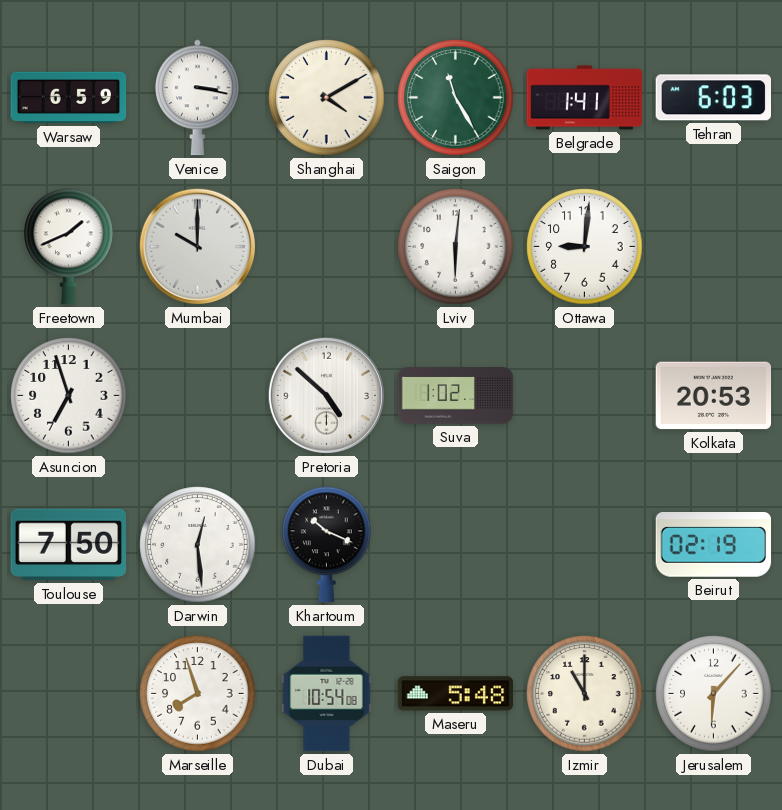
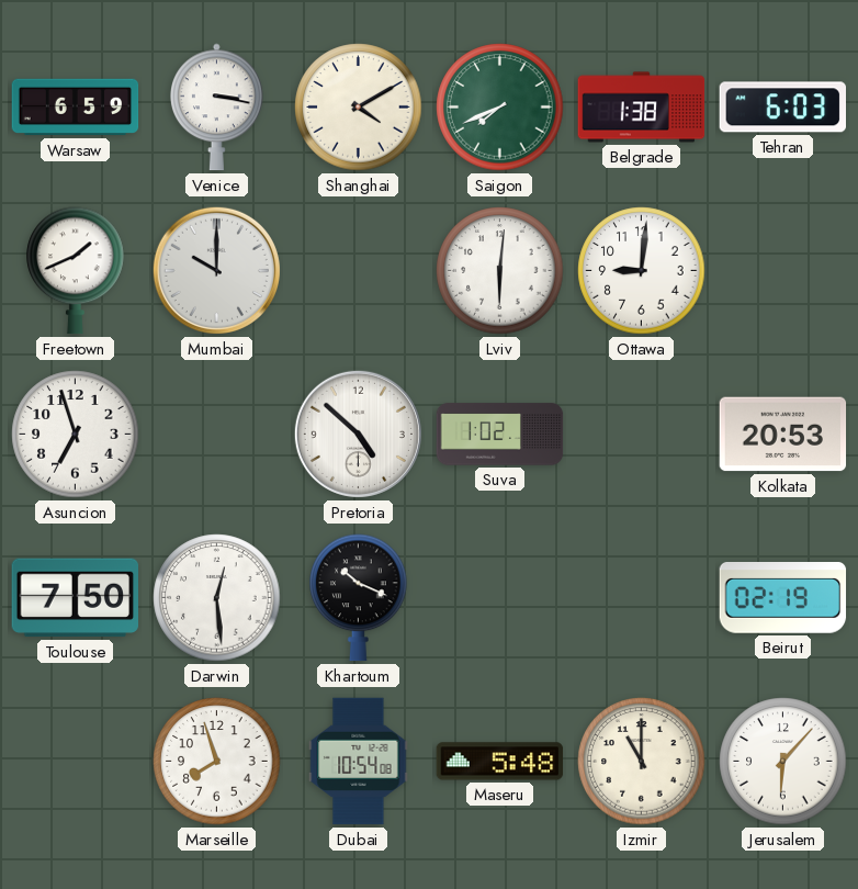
Saigon: 11:25 -> 7:41 (500, 108)
Belgrade: 1:41 -> 1:38 (642, 108)
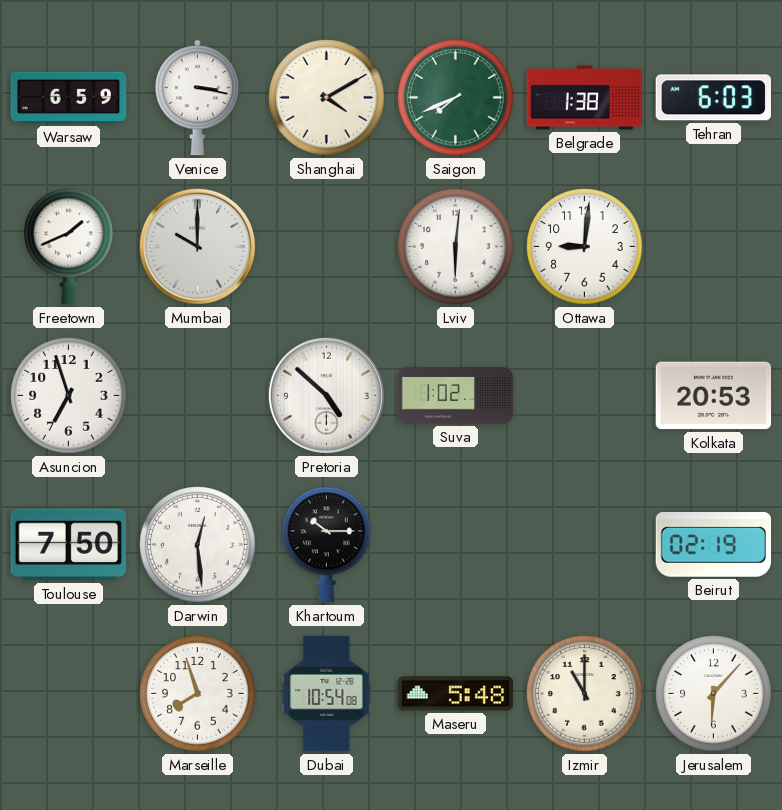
Khartoum: 10:19 -> 10:15 (327, 545)
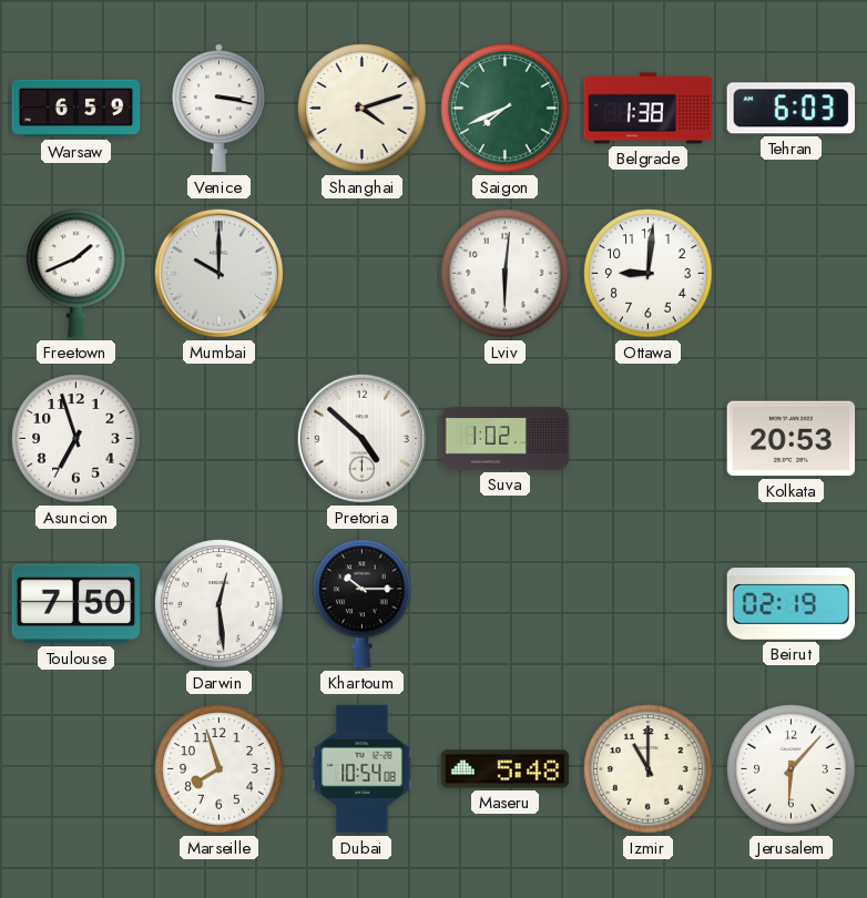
Shanghai: 4:10 -> 4:12 (363, 109)
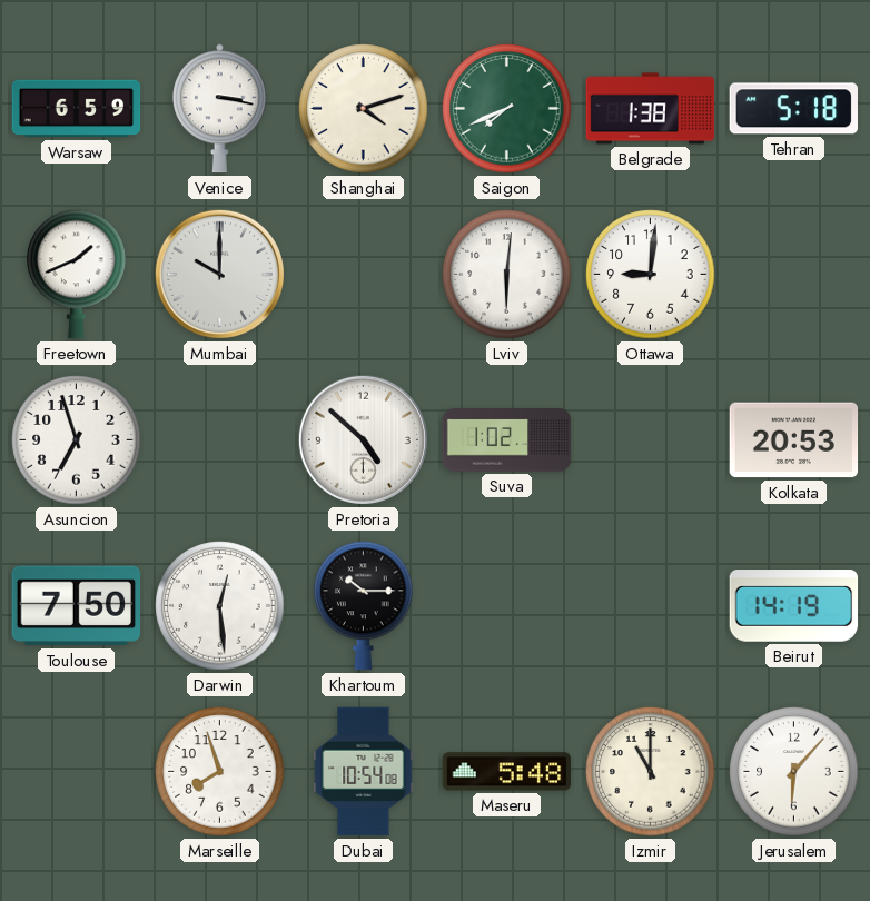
Tehran: 6:03 -> 5:18 (793, 109)
Beirut: 02:19 -> 14:19 (794, 606)
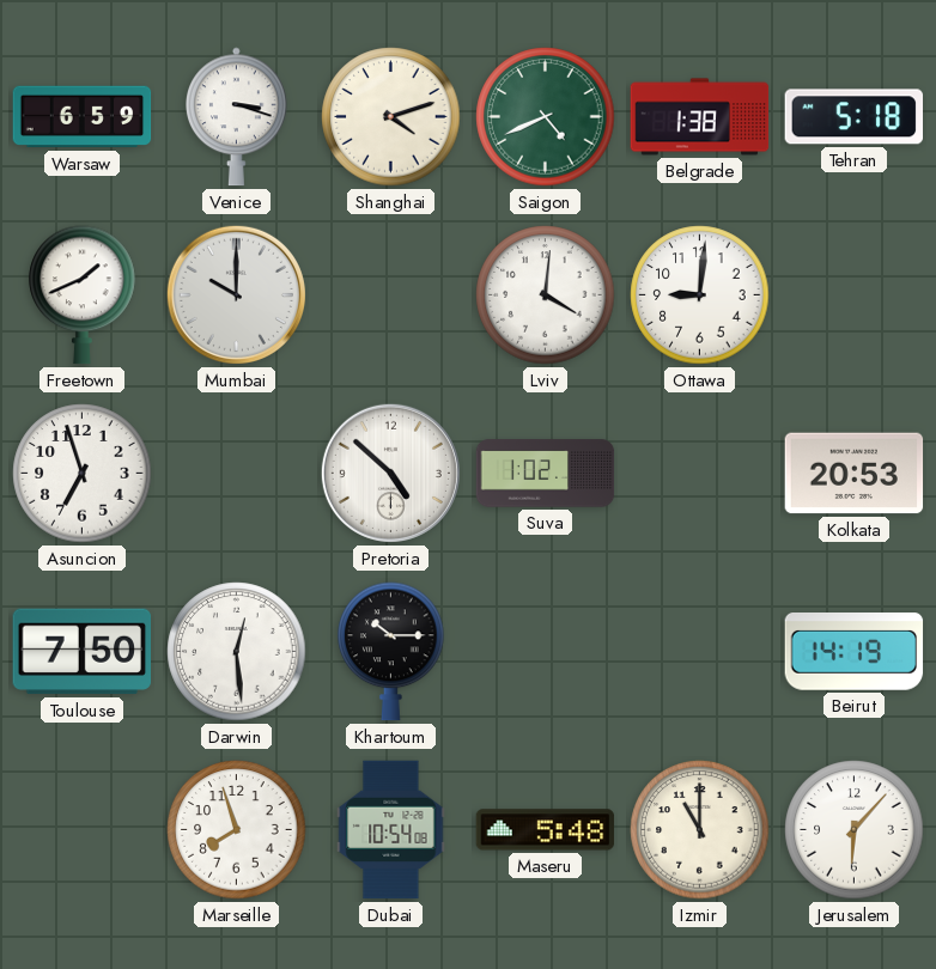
Venice: 3:17 -> 3:18 (237, 117)
Saigon: 7:41 -> 4:41 (546, 117)
Lviv: 6:01 -> 4:01 (546, 295)
